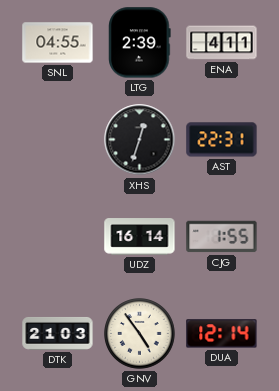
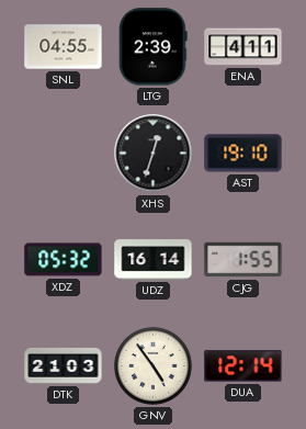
AST: 22:31 -> 19:10 (243, 154)
XDZ: none -> 05:32 (64, 260)
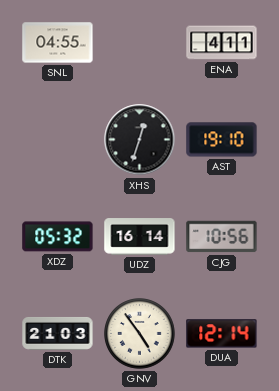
LTG: 2:39 -> none (154, 47)
CJG: 1:55 -> 10:56 (222, 237)
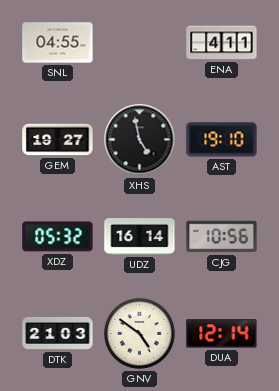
GEM: none -> 19:27 (58, 140)
XHS: 12:33 -> 4:58 (140, 140)
GNV: 4:54 -> 4:51 (140, 334)
